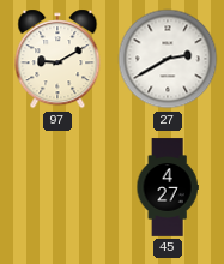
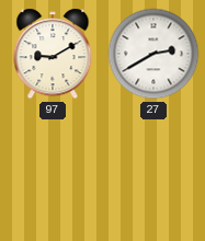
45: 4:27 -> none (168, 187)
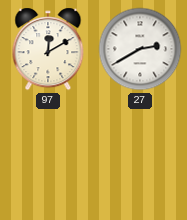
97: 9:10 -> 12:10 (48, 49)
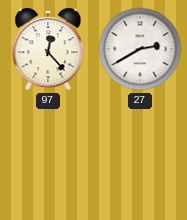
97: 12:10 -> 12:23 (48, 49)
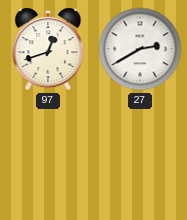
97: 12:23 -> 12:42 (48, 49)
